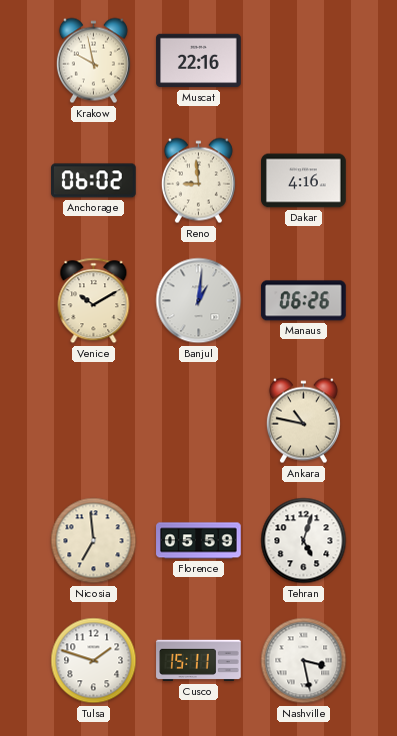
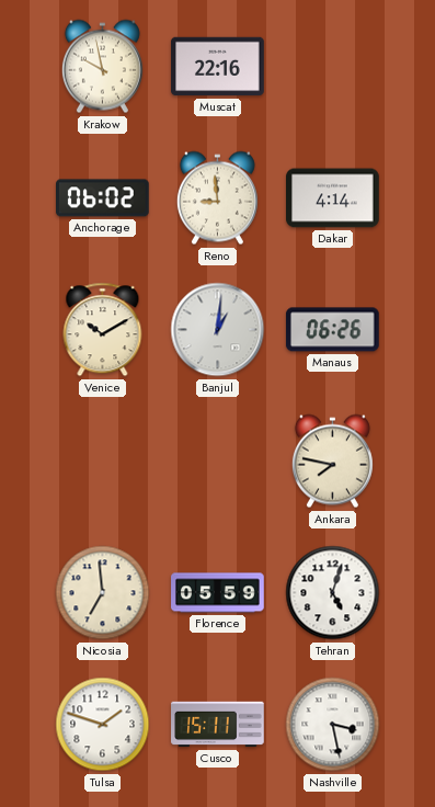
Dakar: 4:16 -> 4:14 (333, 198)
Ankara: 10:47 -> 7:47 (332, 462)
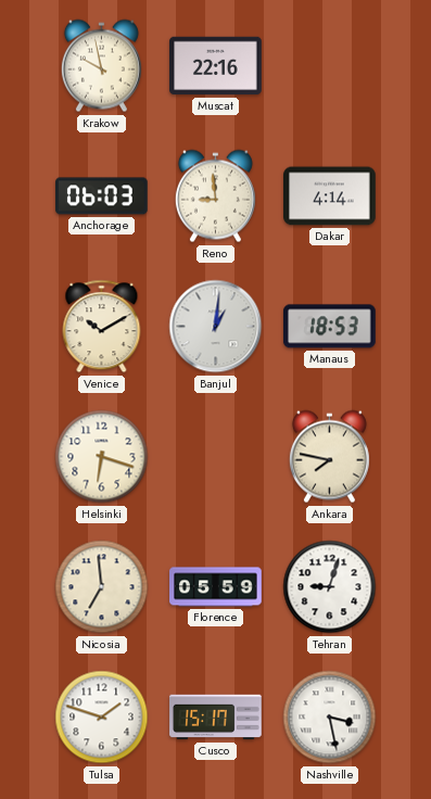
Anchorage: 06:02 -> 06:03 (102, 196)
Manaus: 06:26 -> 18:53 (329, 327)
Helsinki: none -> 6:18 (102, 457)
Tehran: 5:03 -> 9:03 (330, 587)
Cusco: 15:11 -> 15:17 (216, 718)
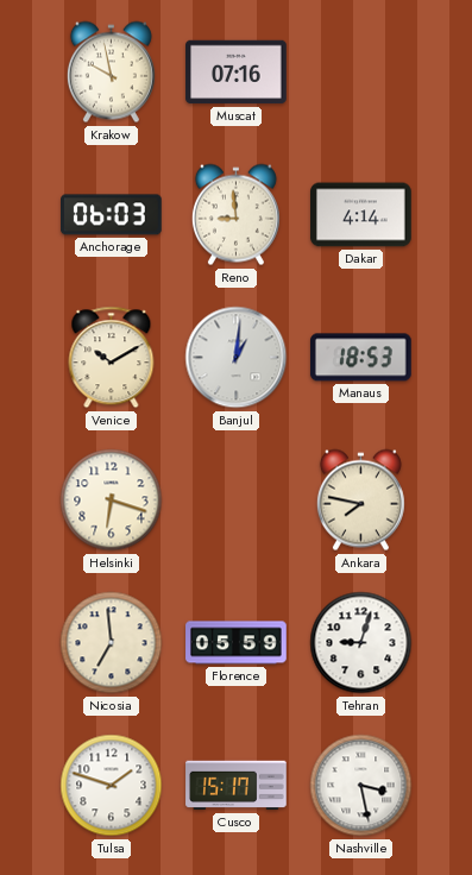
Muscat: 22:16 -> 07:16 (237, 73)
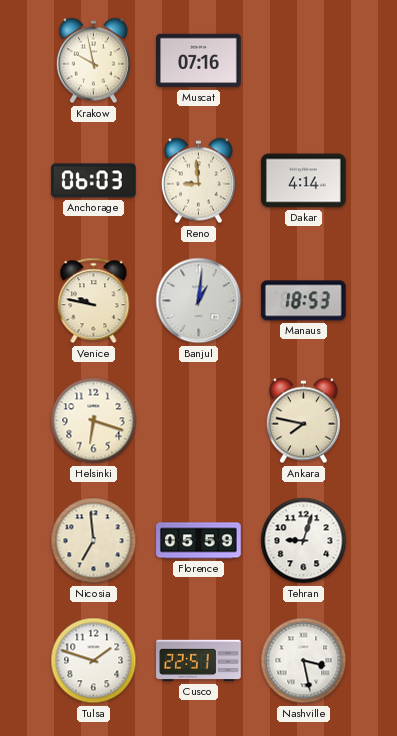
Venice: 10:10 -> 9:47 (94, 301)
Cusco: 15:17 -> 22:51 (199, 661)
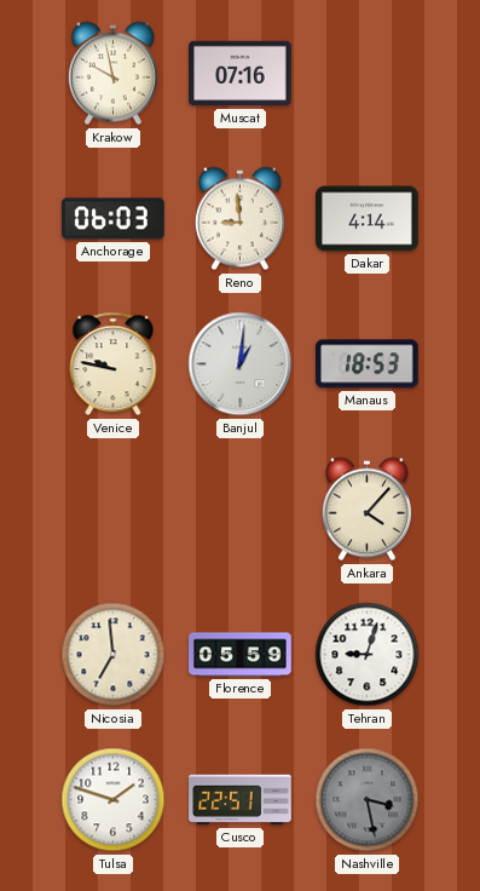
Helsinki: 6:18 -> none (94, 421)
Ankara: 7:47 -> 4:07 (366, 510)
Nashville dial: white -> grey (368, 800)
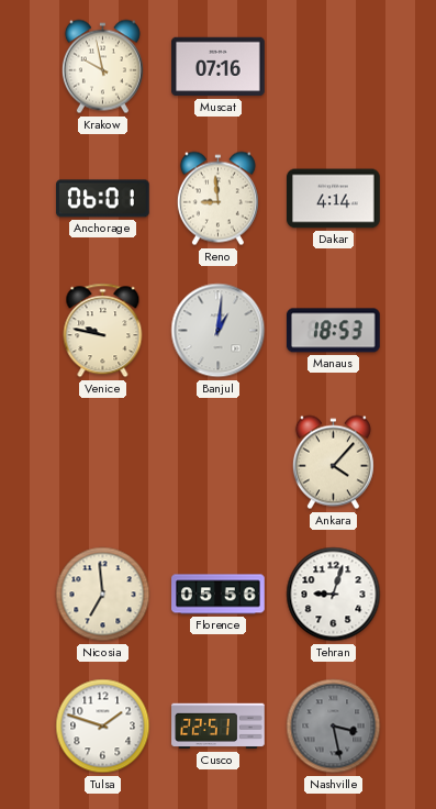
Anchorage: 06:03 -> 06:01 (103, 199)
Florence: 05:59 -> 05:56 (219, 595)
